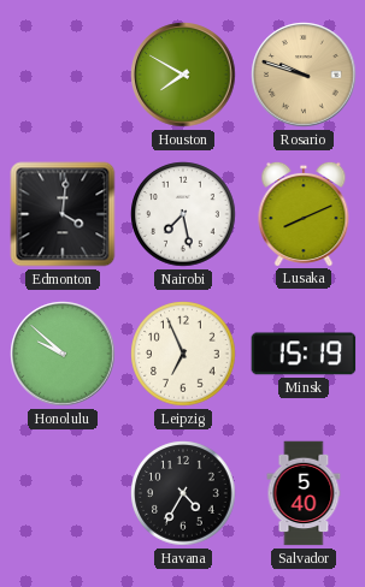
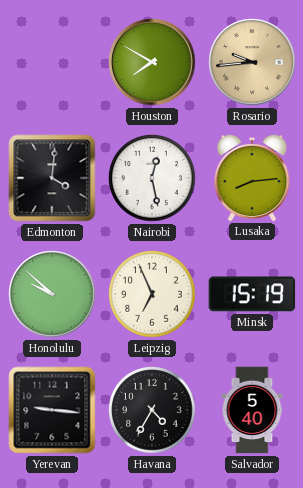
Rosario: 9:48 -> 9:44 (252, 62)
Nairobi: 7:28 -> 12:28 (152, 178)
Lusaka: 8:11 -> 8:14 (252, 177)
Yerevan: none -> 9:16 (52, 410)
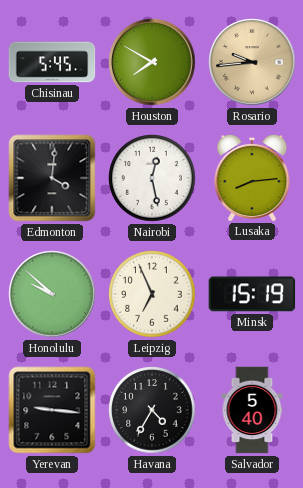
Chisinau: none -> 5:45 (52, 62)
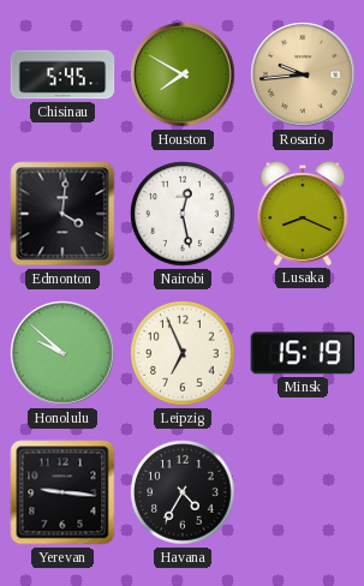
Lusaka: 8:14 -> 8:19 (303, 213)
Salvador: 5:40 -> none (252, 410)
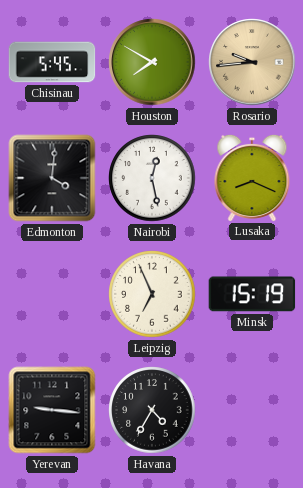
Honolulu: 9:52 -> none (62, 353)
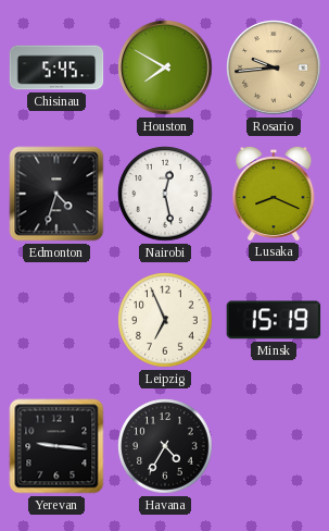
Edmonton: 4:01 -> 4:33 (56, 194)
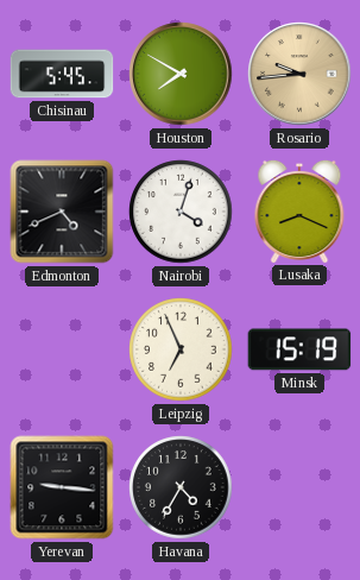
Edmonton: 4:33 -> 4:41 (62, 212)
Nairobi: 12:28 -> 4:03 (181, 212)
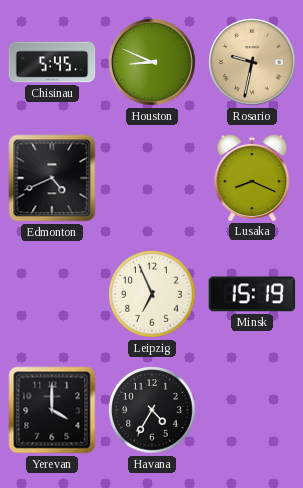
Houston: 7:50 -> 8:49 (152, 62)
Rosario: 9:44 -> 9:32 (252, 62)
Nairobi: 4:03 -> none (181, 212)
Yerevan: 9:16 -> 4:00 (52, 410)
